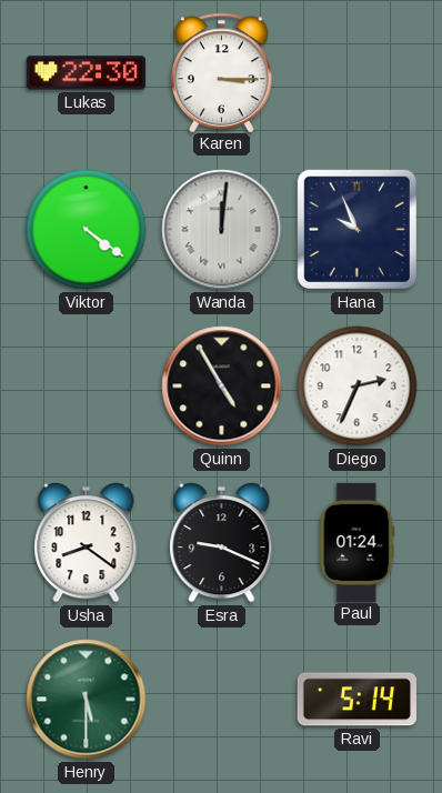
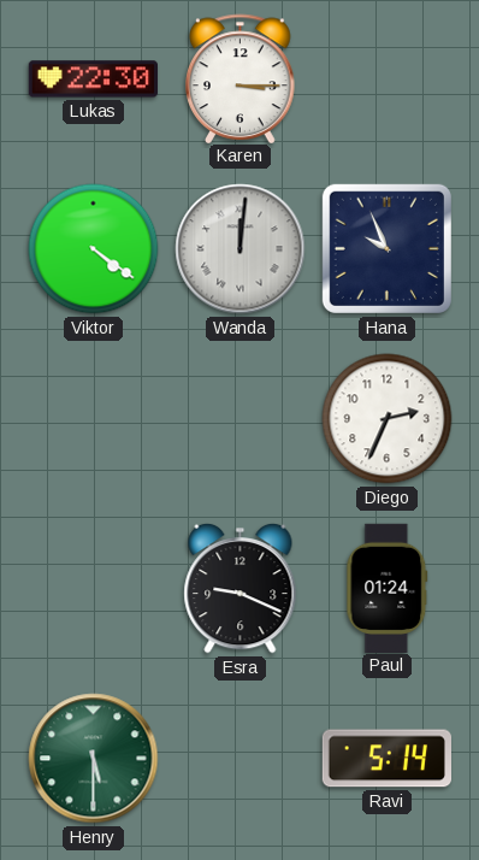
Quinn: 4:55 -> none (222, 387)
Usha: 8:21 -> none (87, 542)
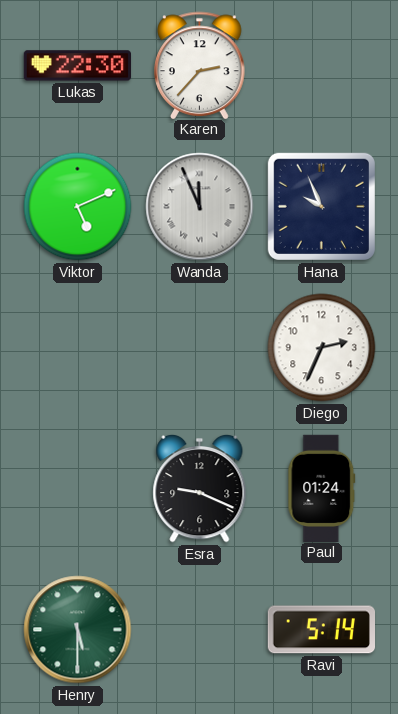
Karen: 3:15 -> 2:37 (200, 65)
Viktor: 4:21 -> 5:11 (78, 207)
Wanda: 12:01 -> 11:56 (200, 207)
